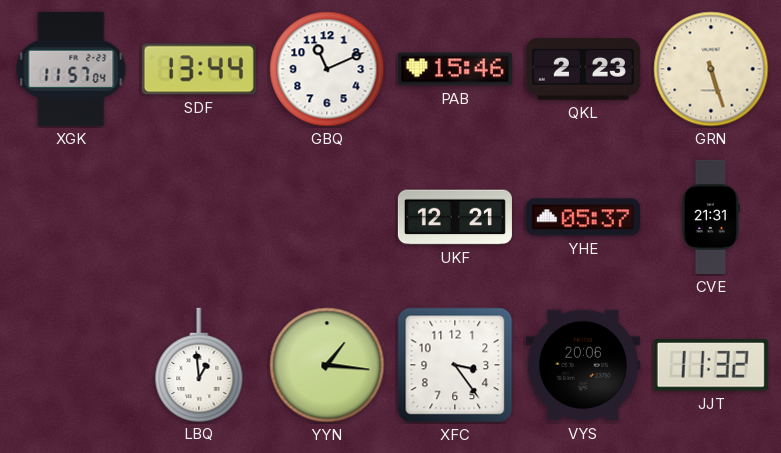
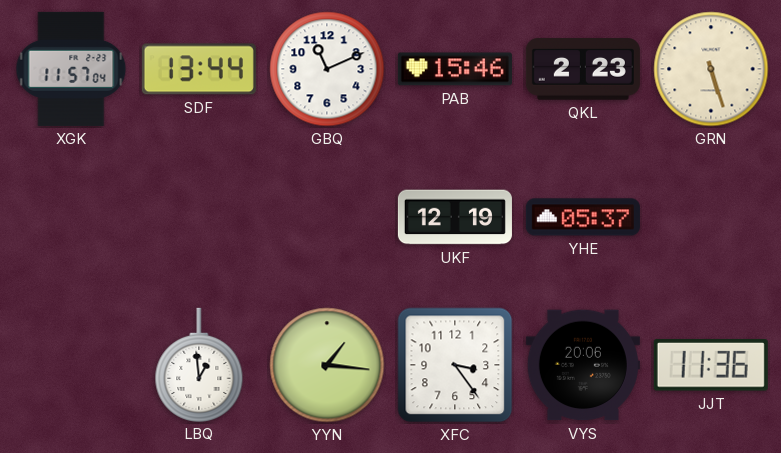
UKF: 12:21 -> 12:19 (455, 217)
CVE: 21:31 -> none (711, 217)
JJT: 11:32 -> 11:36 (711, 366)
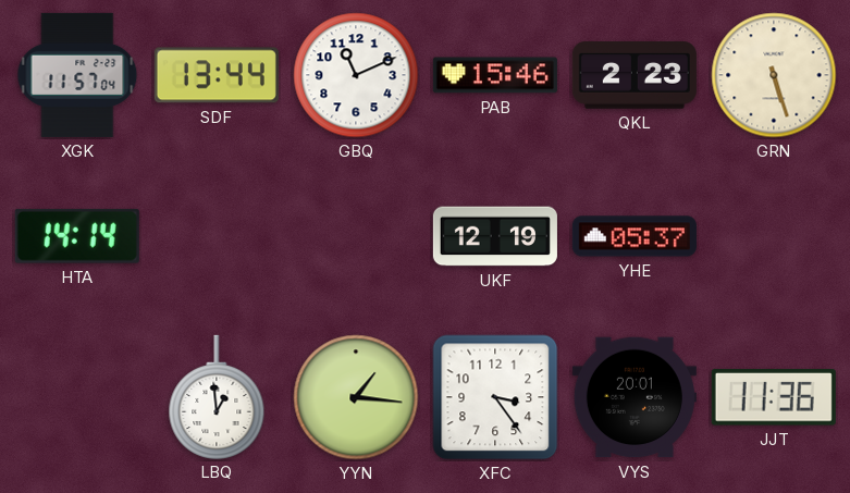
HTA: none -> 14:14 (77, 236)
VYS: 20:06 -> 20:01 (635, 397)
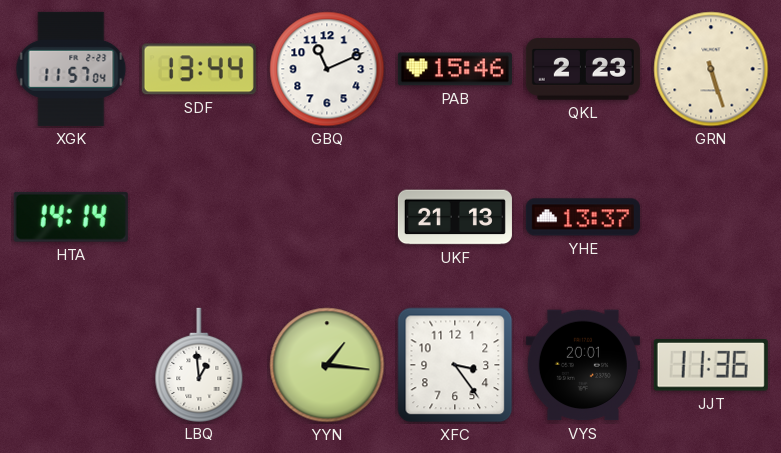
UKF: 12:19 -> 21:13 (455, 217)
YHE: 05:37 -> 13:37 (583, 217)
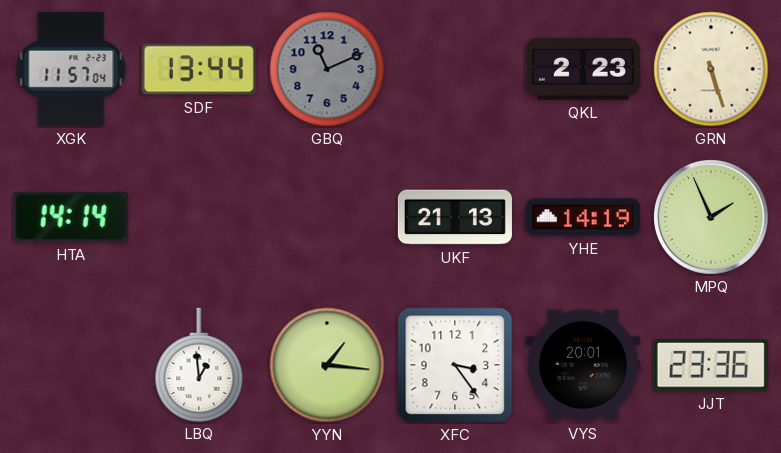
GBQ dial: white -> grey (327, 69)
PAB: 15:46 -> none (455, 69)
YHE: 13:37 -> 14:19 (583, 217)
MPQ: none -> 1:56 (712, 218)
JJT: 11:36 -> 23:36 (711, 366)
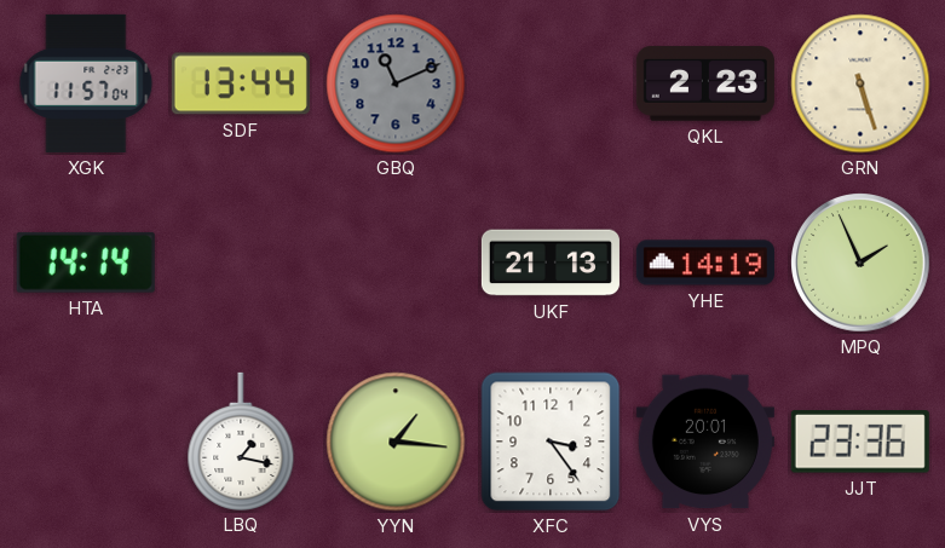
LBQ: 12:59 -> 1:17 (241, 440)
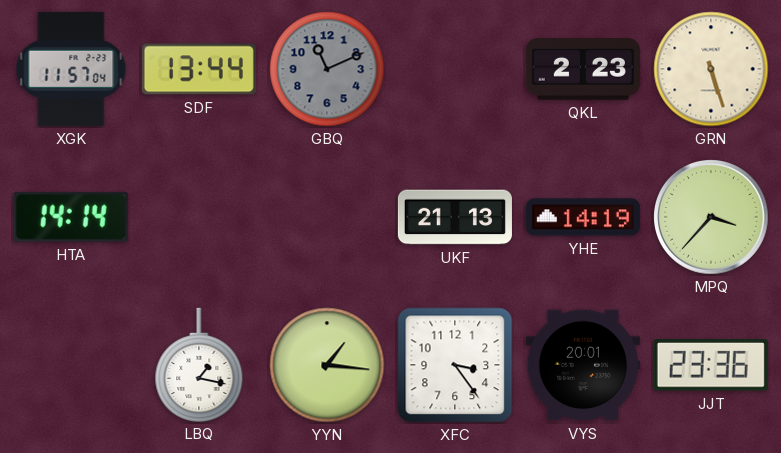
MPQ: 1:56 -> 3:37 (712, 218)
